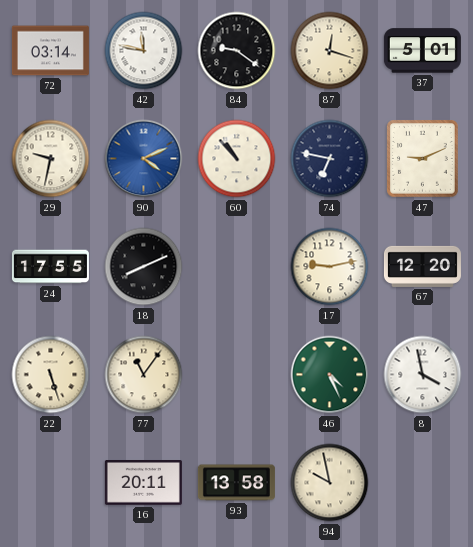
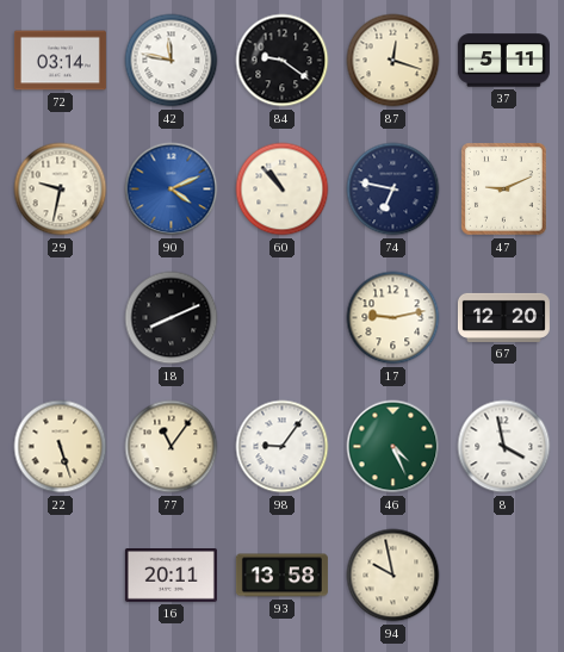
37: 5:01 -> 5:11 (503, 61)
24: 17:55 -> none (50, 267)
98: none -> 9:06 (283, 447)
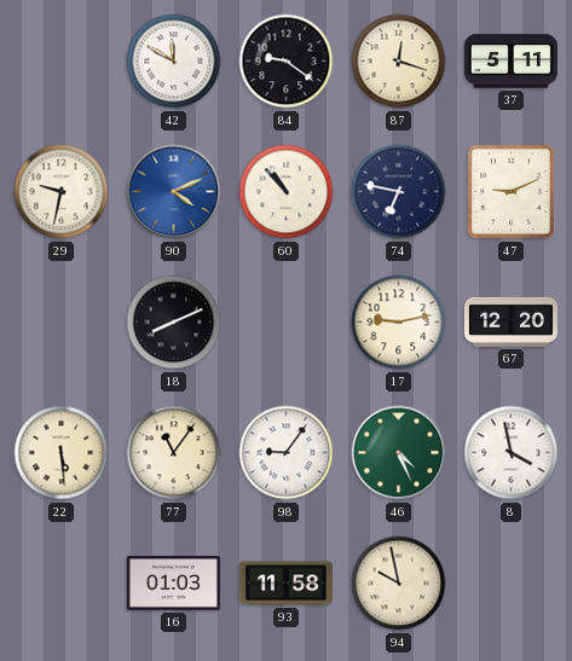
72: 03:14 -> none (60, 61)
42: 11:47 -> 11:50 (174, 62)
22: 5:27 -> 5:29 (62, 453)
16: 20:11 -> 01:03 (173, 584)
93: 13:58 -> 11:58 (285, 584)
